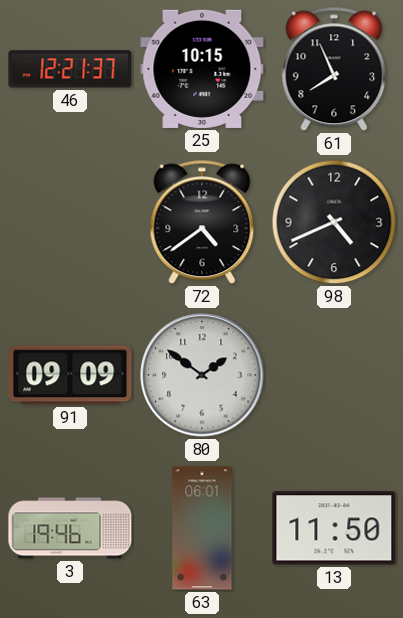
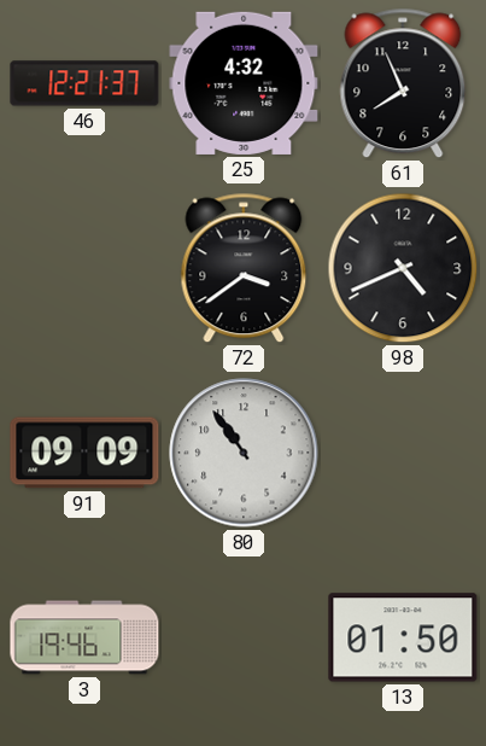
25: 10:15 -> 4:32 (244, 83)
72: 4:39 -> 3:39 (244, 268)
80: 1:51 -> 10:54 (244, 453)
63: 06:01 -> none (202, 528)
13: 11:50 -> 01:50 (403, 637)
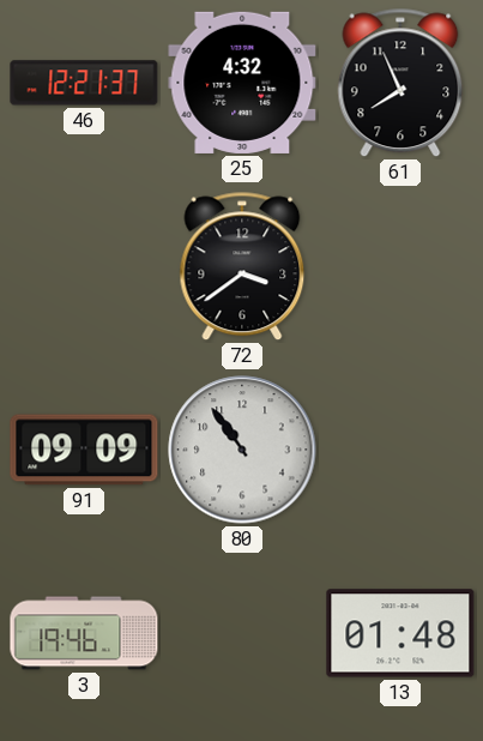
98: 4:41 -> none (403, 268)
13: 01:50 -> 01:48 (400, 633)
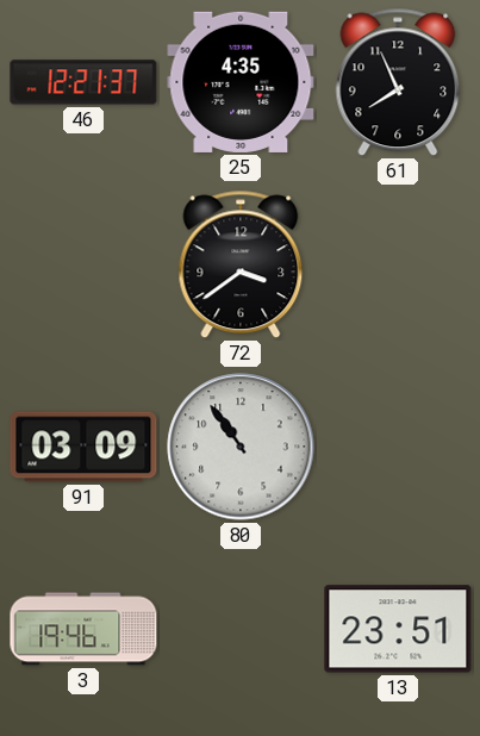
25: 4:32 -> 4:35 (241, 82)
91: 09:09 -> 03:09 (83, 447)
13: 01:48 -> 23:51 (398, 629)
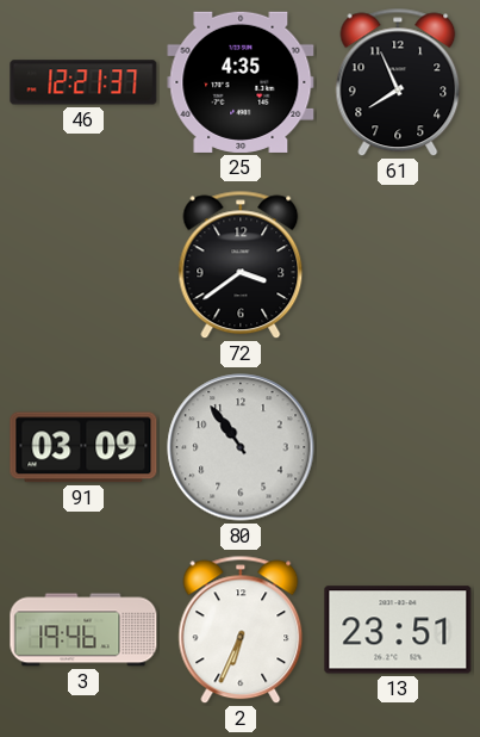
2: none -> 6:34 (241, 630)
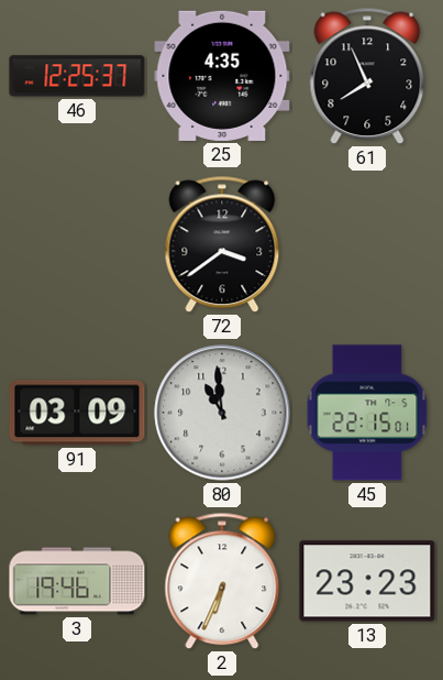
46: 12:21 -> 12:25 (77, 76)
80: 10:54 -> 10:59 (222, 413)
45: none -> 22:15 (367, 413)
13: 23:51 -> 23:23 (367, 581)
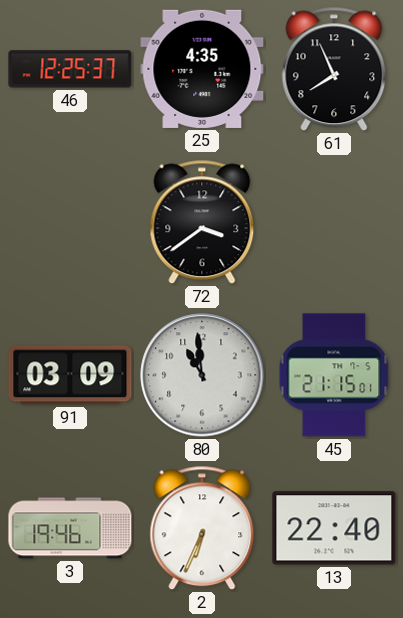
45: 22:15 -> 21:15 (334, 375)
13: 23:23 -> 22:40 (334, 528)
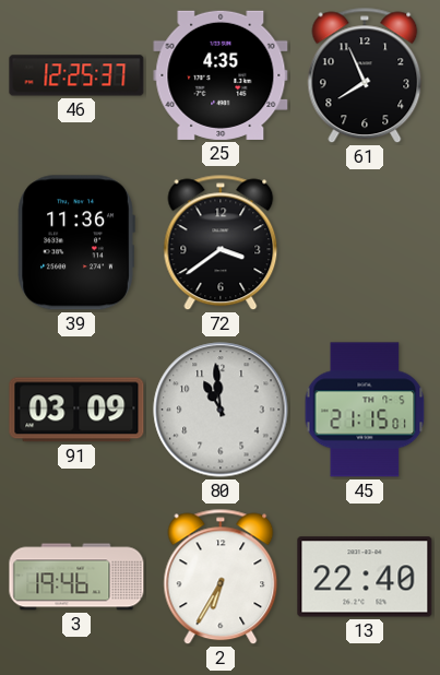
39: none -> 11:36 (76, 242)
2: 6:34 -> 6:35 (221, 577)
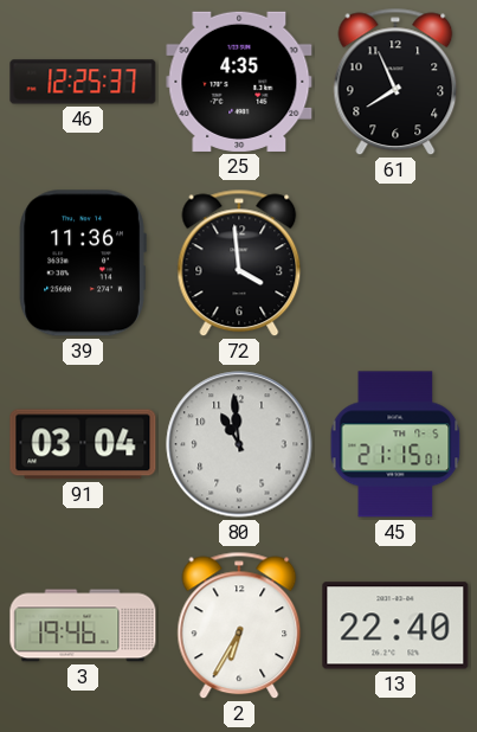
72: 3:39 -> 3:59 (239, 263)
91: 03:09 -> 03:04 (83, 444)
